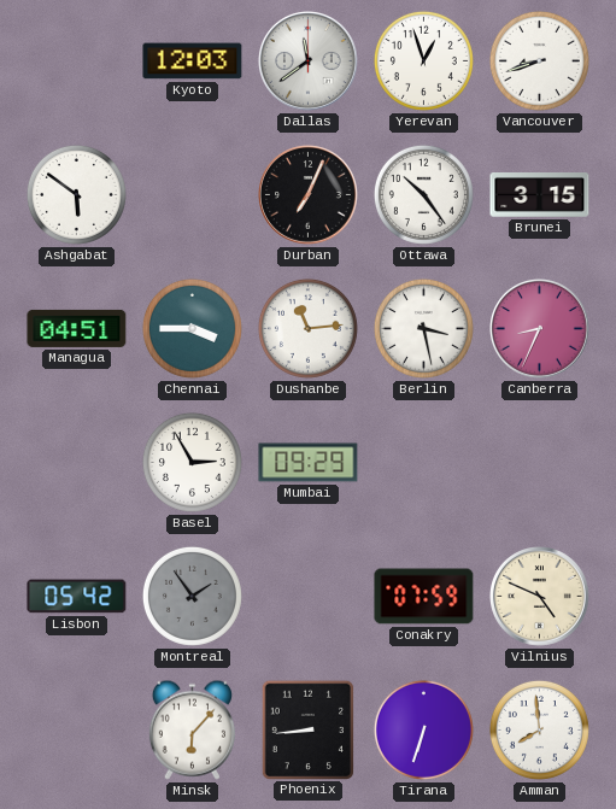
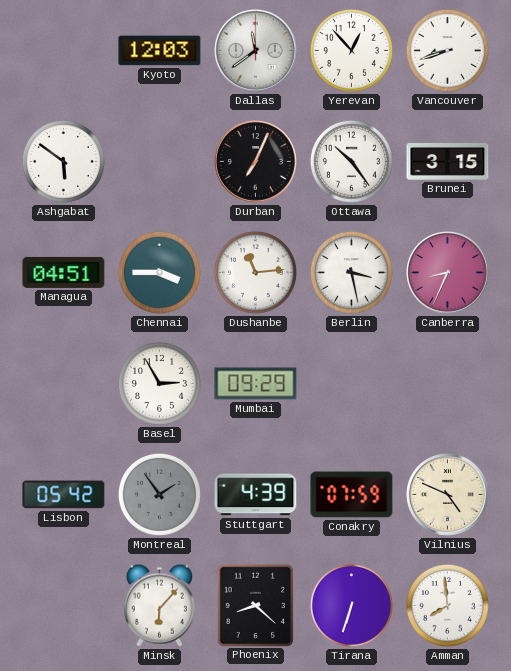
Yerevan: 12:57 -> 12:53 (351, 50)
Stuttgart: none -> 4:39 (256, 495)
Phoenix: 8:44 -> 8:22 (255, 605)
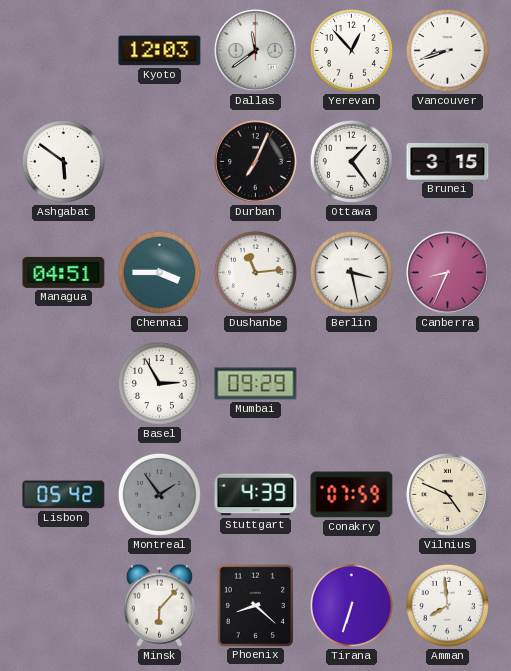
Ottawa: 10:24 -> 1:24 (351, 161)
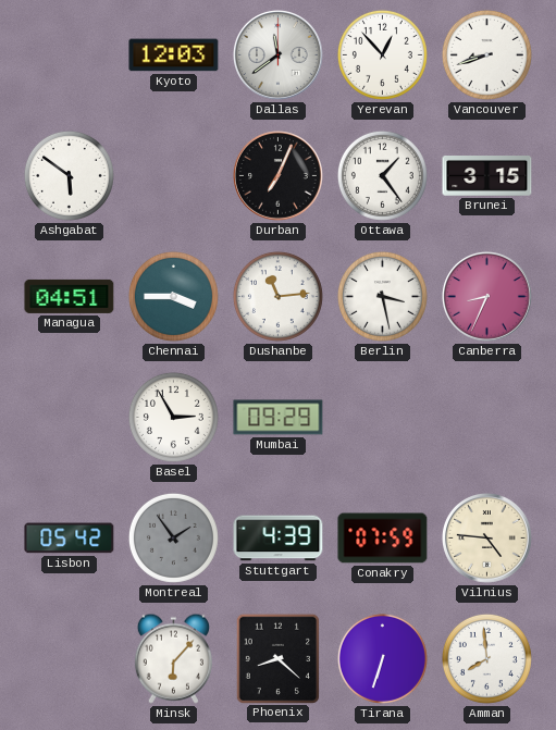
Vilnius: 4:49 -> 4:46 (487, 539)
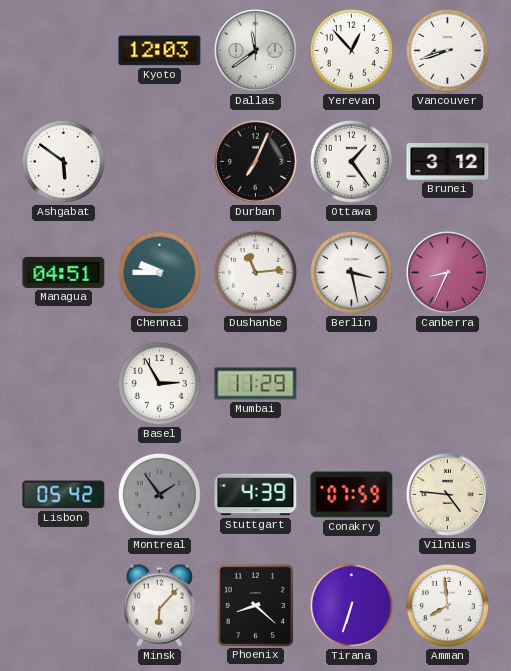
Brunei: 3:15 -> 3:12 (448, 162)
Chennai: 3:45 -> 9:45 (159, 272)
Mumbai: 09:29 -> 11:29 (256, 384)
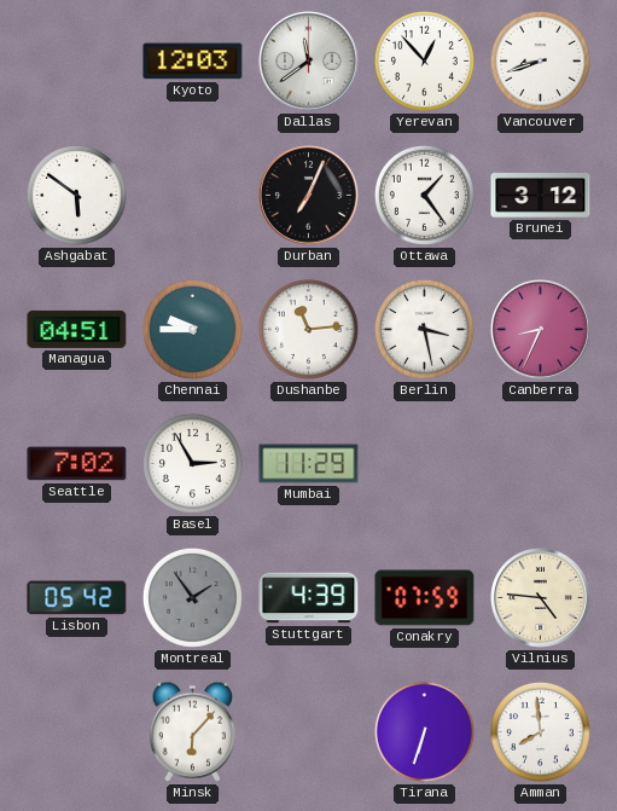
Seattle: none -> 7:02 (77, 464)
Phoenix: 8:22 -> none (255, 605)
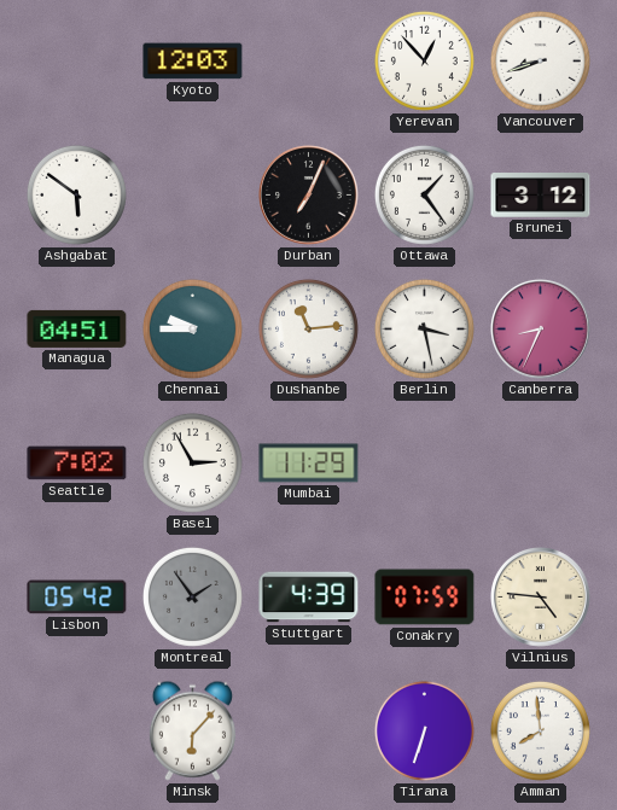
Dallas: 11:39 -> none (309, 62)
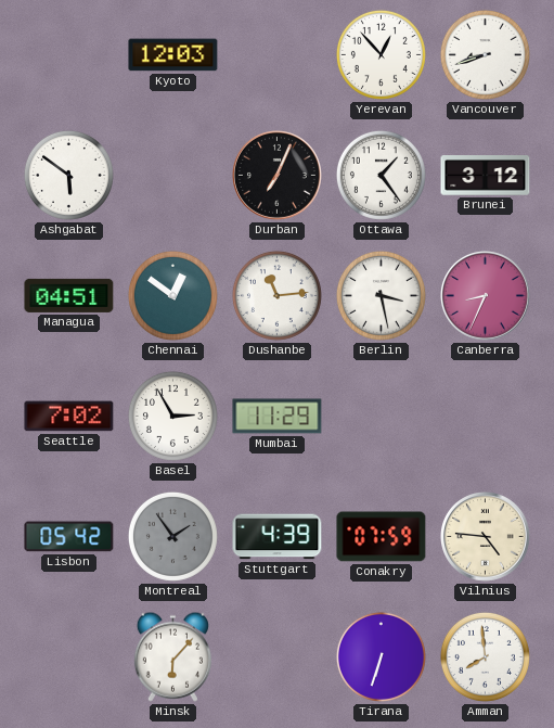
Chennai: 9:45 -> 12:51 (172, 295)
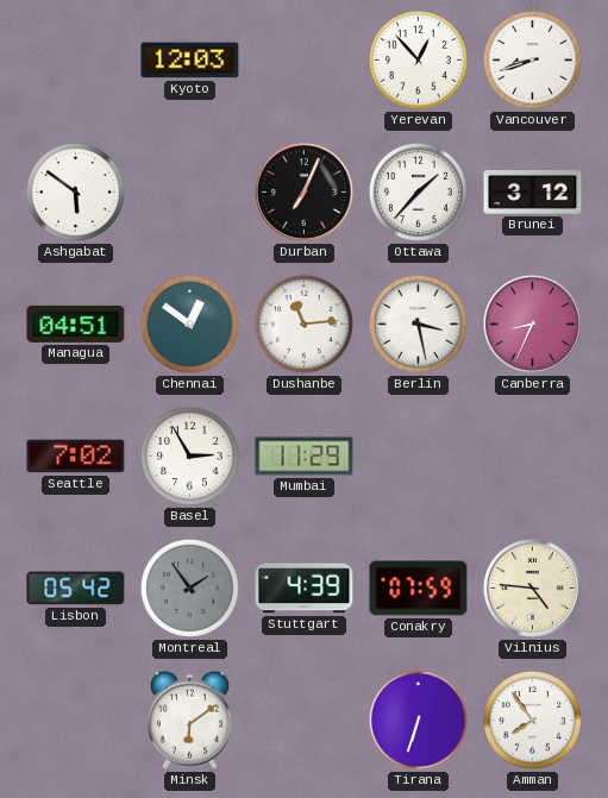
Ottawa: 1:24 -> 1:37 (418, 191)
Minsk: 6:07 -> 6:09 (189, 720)
Amman: 7:59 -> 7:54 (532, 720)
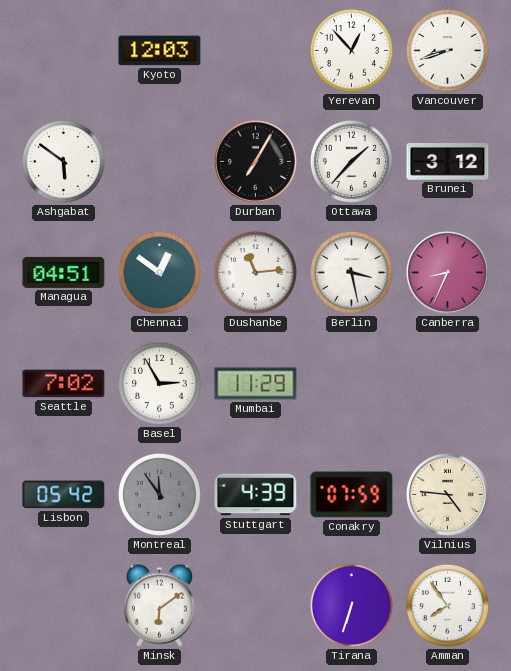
Durban: 7:04 -> 7:05 (256, 162)
Montreal: 1:54 -> 11:54 (159, 494)
